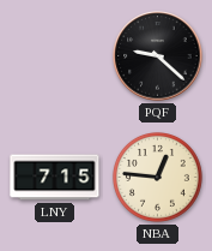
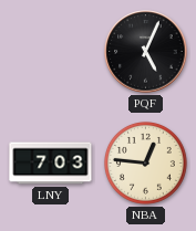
PQF: 9:22 -> 5:04 (146, 52)
LNY: 7:15 -> 7:03 (51, 164)
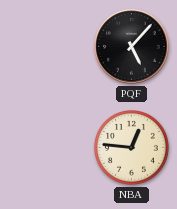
PQF: 5:04 -> 5:07 (132, 47)
LNY: 7:03 -> none (51, 164)
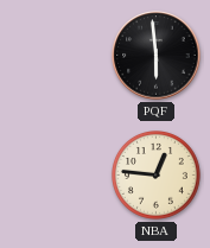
PQF: 5:07 -> 5:59 (157, 56)
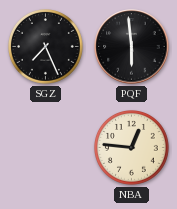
SGZ: none -> 7:26 (46, 47)
